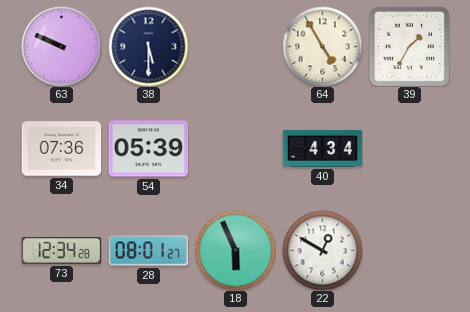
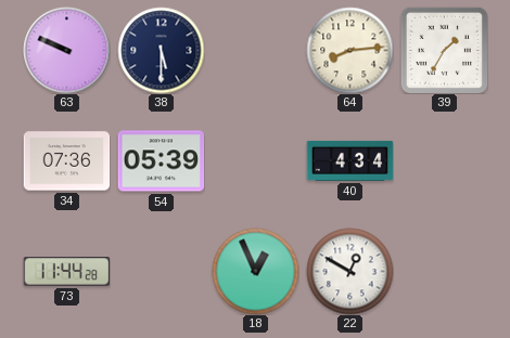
64: 4:55 -> 8:14 (349, 50)
73: 12:34 -> 11:44 (66, 272)
28: 08:01 -> none (148, 251)
18: 5:56 -> 12:56 (255, 271)
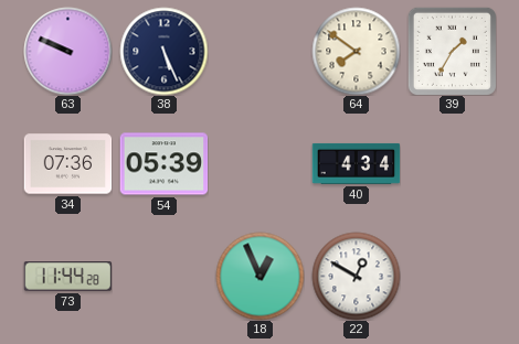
38: 5:30 -> 5:26 (163, 51)
64: 8:14 -> 7:51 (356, 51)
